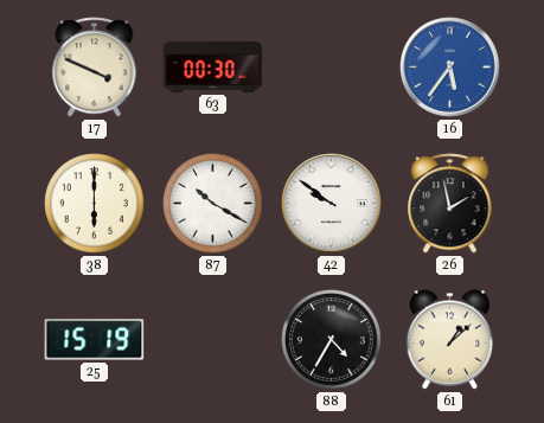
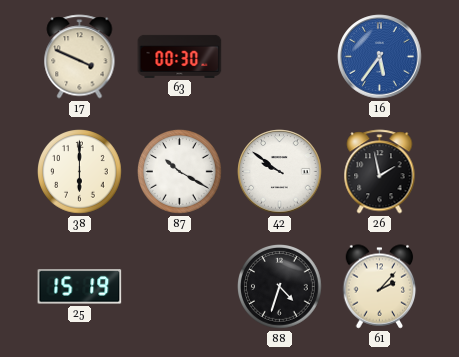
88: 4:35 -> 4:33 (280, 287)
61: 1:08 -> 2:07 (380, 287)
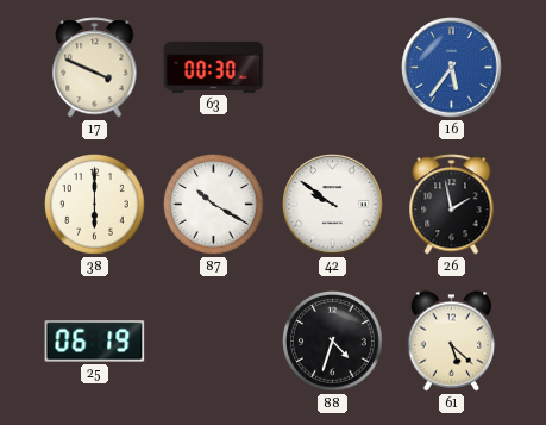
25: 15:19 -> 06:19 (95, 342)
61: 2:07 -> 5:22 (452, 342)
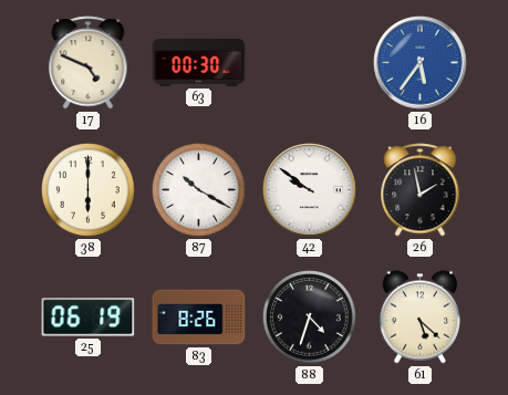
17: 3:49 -> 4:49 (89, 63)
83: none -> 8:26 (199, 318)
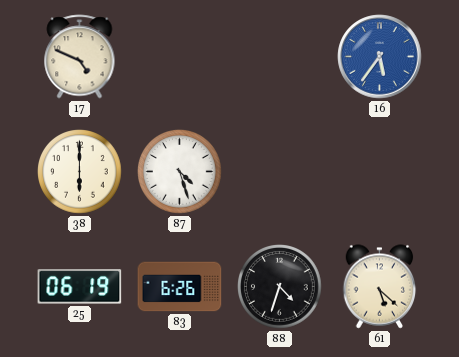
63: 00:30 -> none (199, 62)
87: 10:20 -> 4:27 (180, 172)
42: 9:51 -> none (310, 190)
26: 1:58 -> none (421, 190)
83: 8:26 -> 6:26 (180, 287)
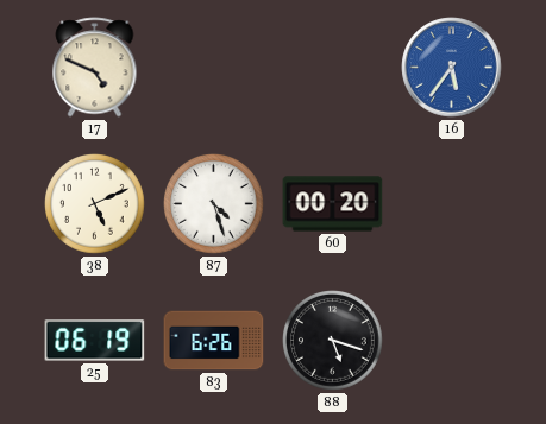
38: 6:00 -> 5:11 (95, 204)
60: none -> 00:20 (333, 204)
88: 4:33 -> 5:18 (333, 341)
61: 5:22 -> none (380, 287)
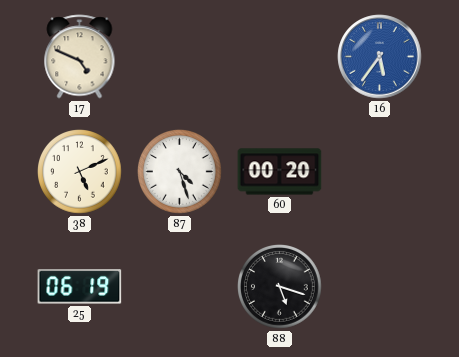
83: 6:26 -> none (214, 341)
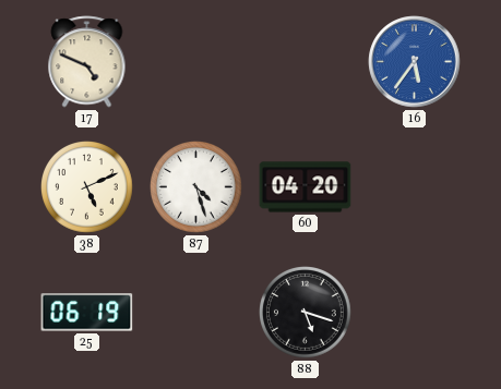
60: 00:20 -> 04:20 (306, 187)
